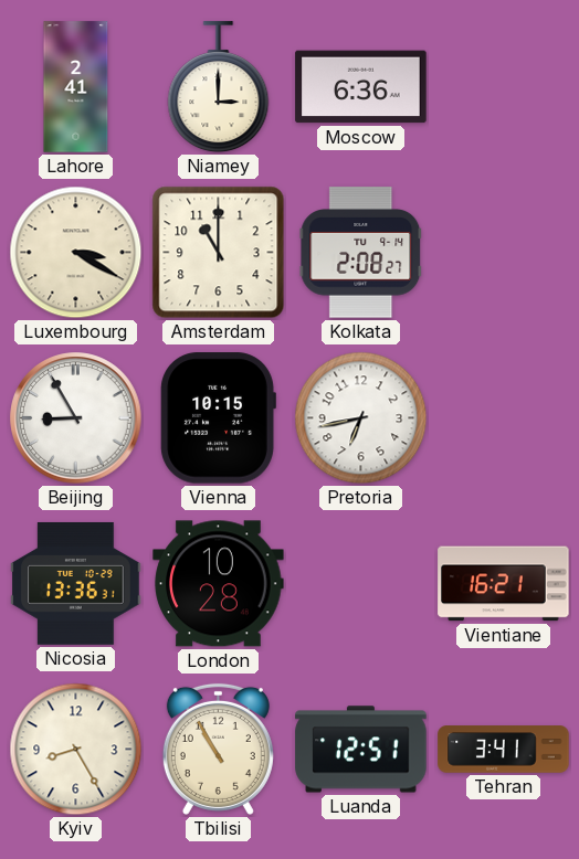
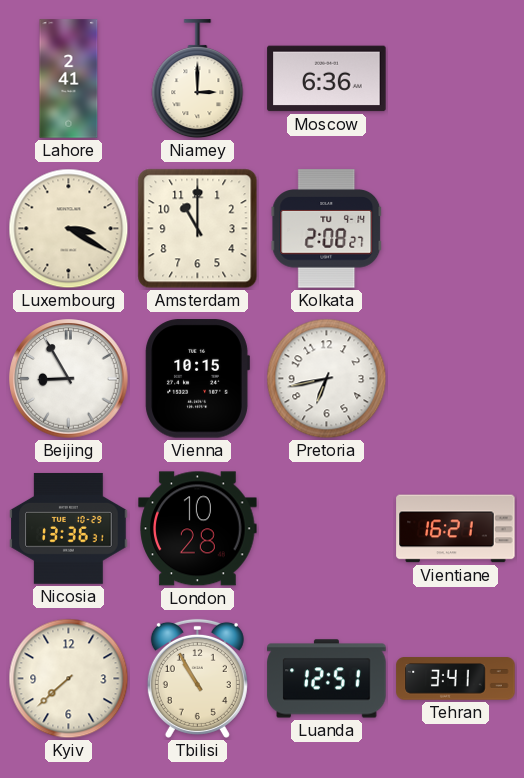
Kyiv: 8:25 -> 7:38 (69, 679)
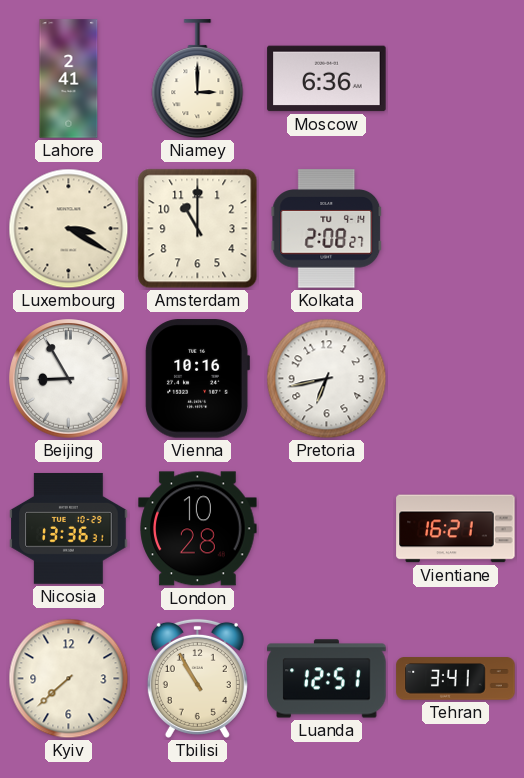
Vienna: 10:15 -> 10:16 (197, 379)
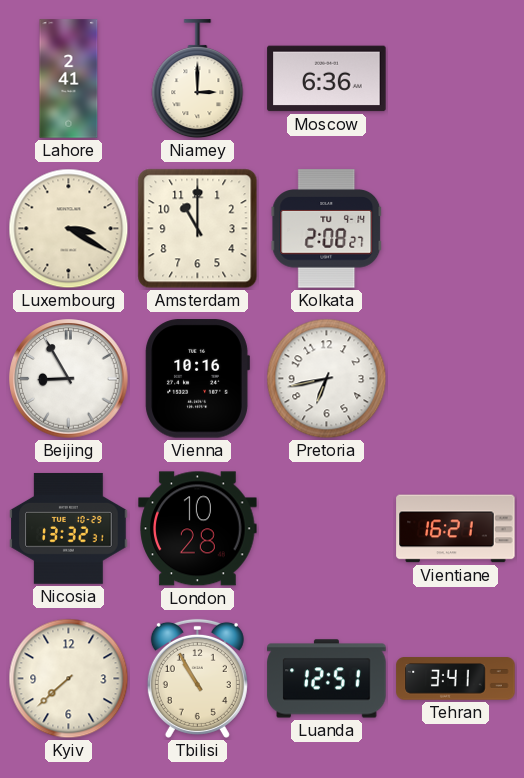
Nicosia: 13:36 -> 13:32 (69, 528)
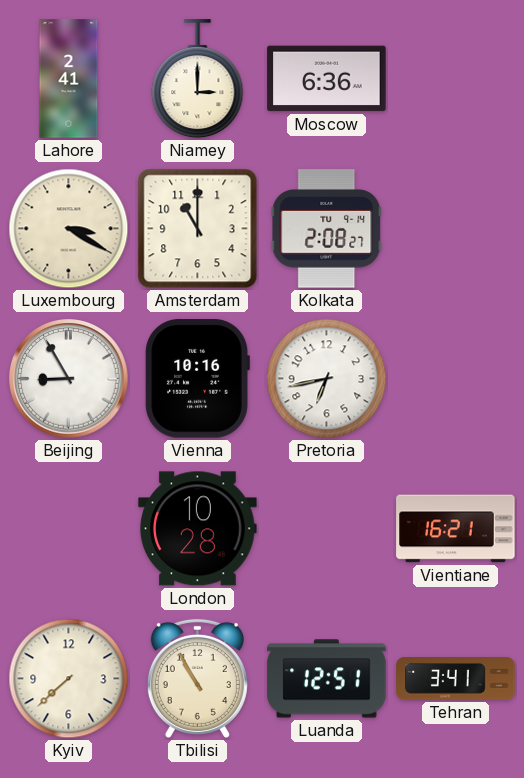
Nicosia: 13:32 -> none (69, 528)
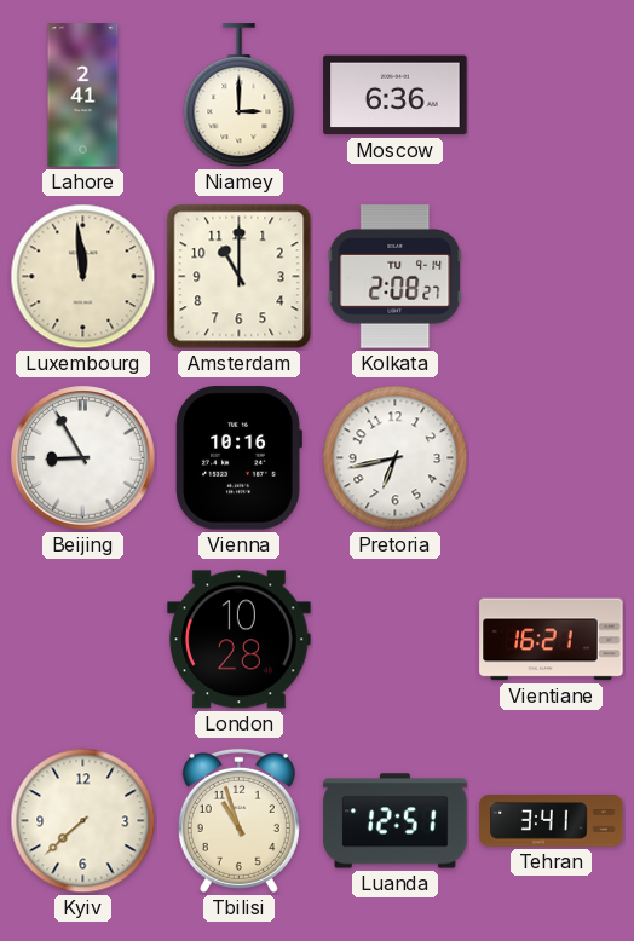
Luxembourg: 3:20 -> 11:59 (83, 277)
Tbilisi: 10:55 -> 10:57 (238, 820)
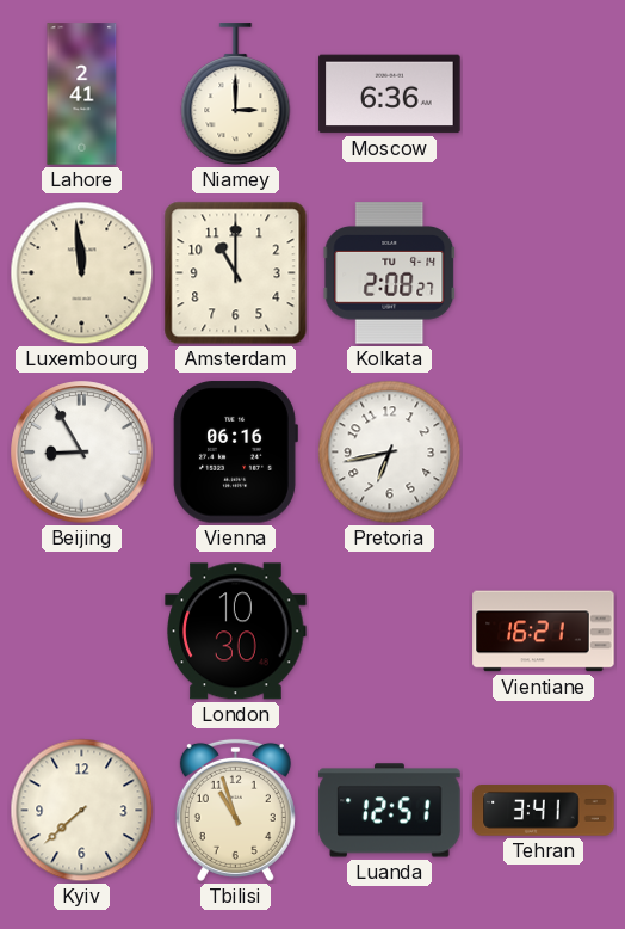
Vienna: 10:16 -> 06:16 (235, 453)
London: 10:28 -> 10:30 (236, 632)
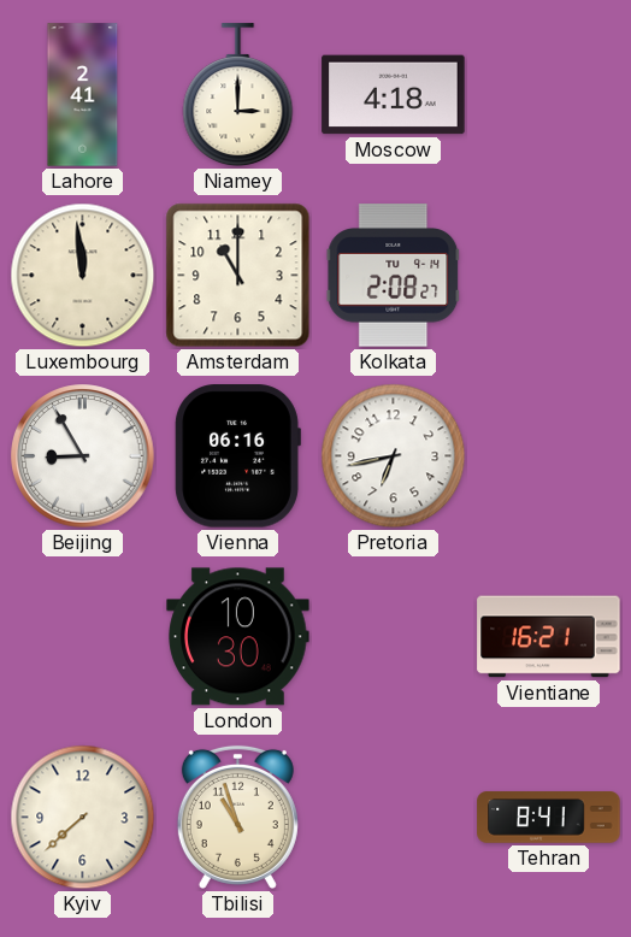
Moscow: 6:36 -> 4:18 (394, 95)
Luanda: 12:51 -> none (390, 811)
Tehran: 3:41 -> 8:41 (549, 818)
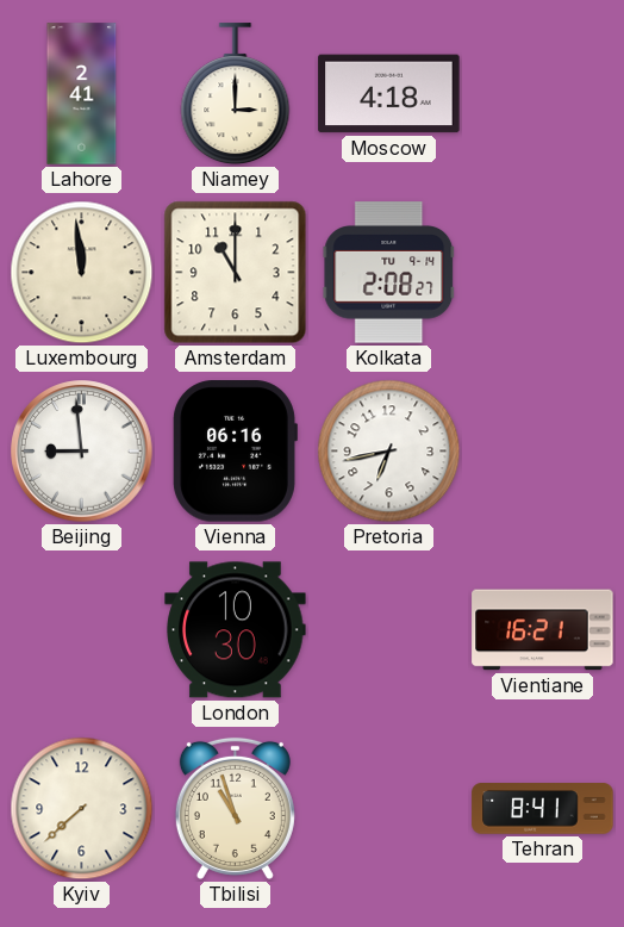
Beijing: 8:55 -> 8:59 (82, 452)
